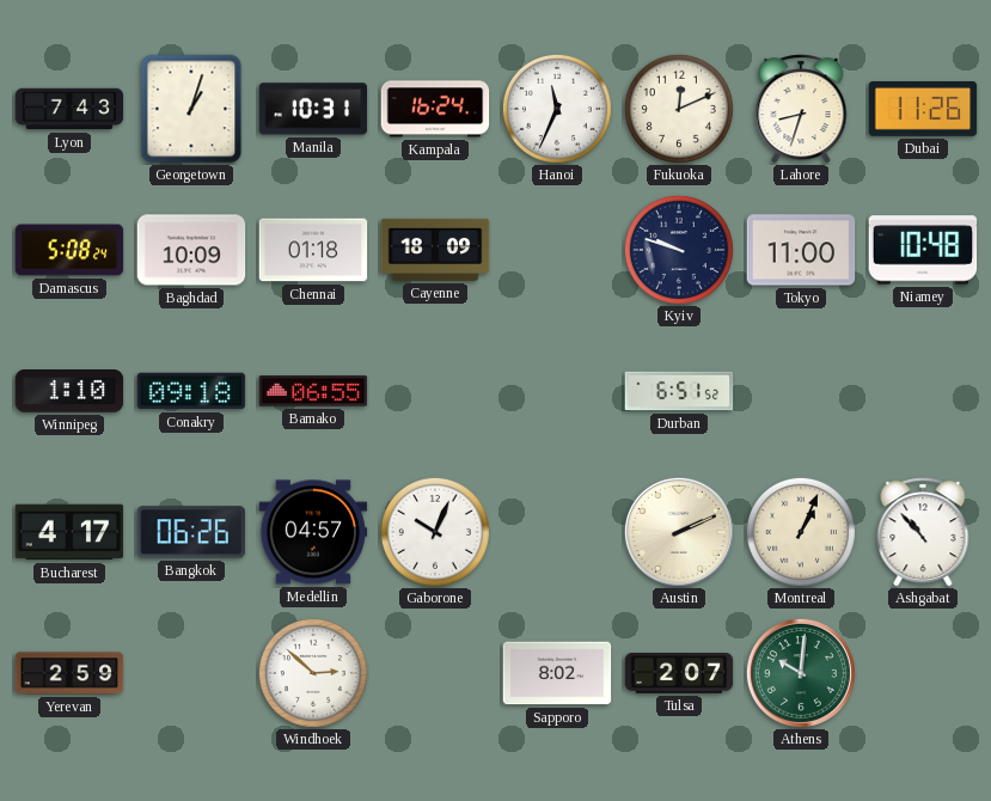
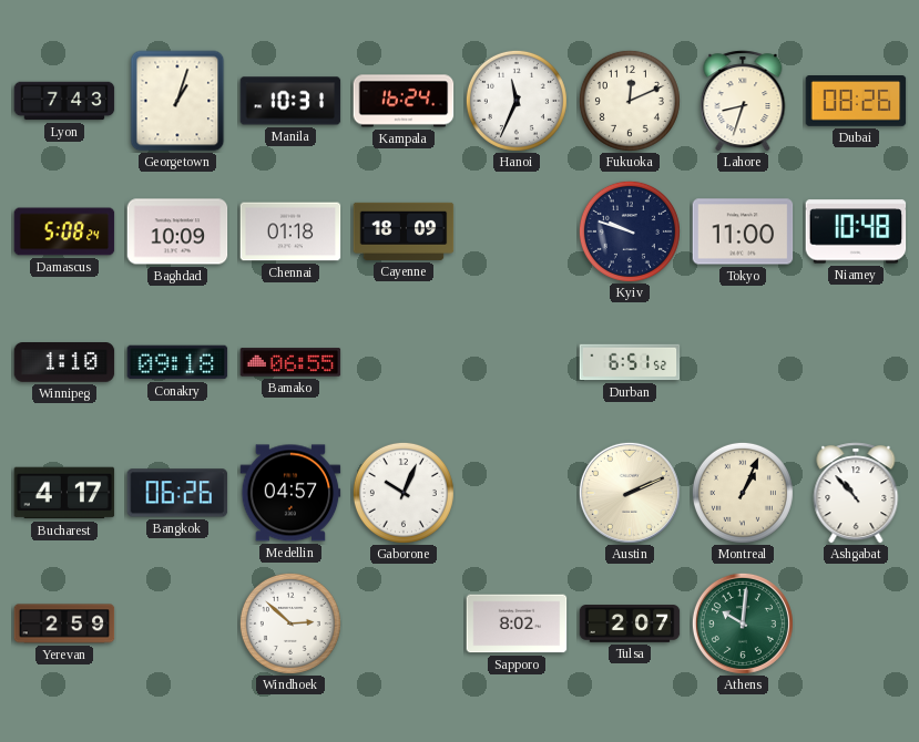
Dubai: 11:26 -> 08:26 (856, 102)
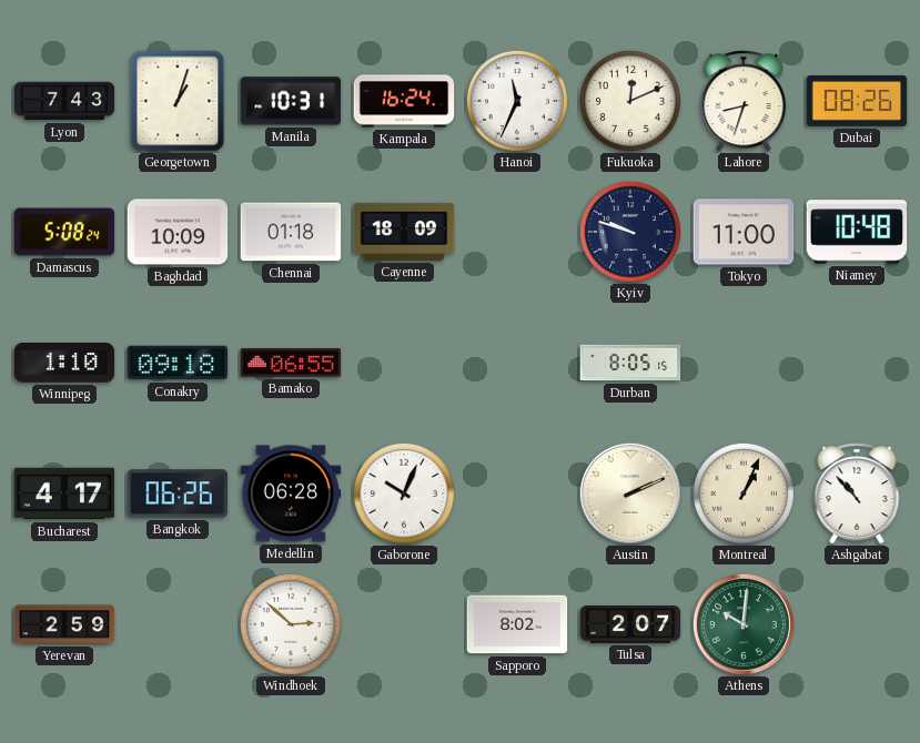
Durban: 6:51 -> 8:05 (630, 363)
Medellin: 04:57 -> 06:28 (291, 493)
